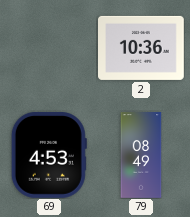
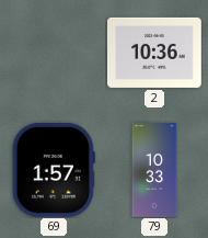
69: 4:53 -> 1:57 (54, 171)
79: 08:49 -> 10:33 (154, 170)
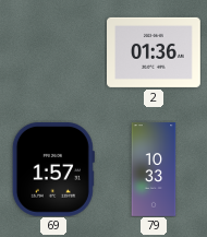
2: 10:36 -> 01:36 (155, 52)
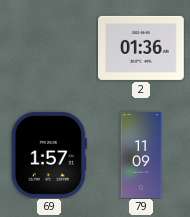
79: 10:33 -> 11:09 (141, 155)
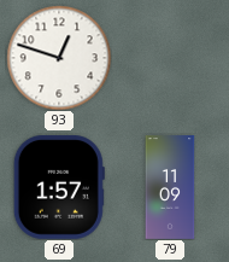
93: none -> 12:48 (59, 58)
2: 01:36 -> none (142, 48)
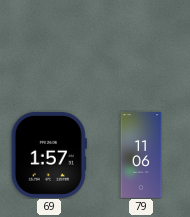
93: 12:48 -> none (59, 58)
79: 11:09 -> 11:06 (141, 155)
